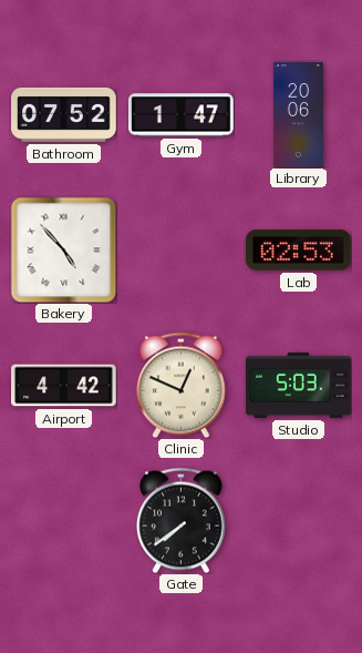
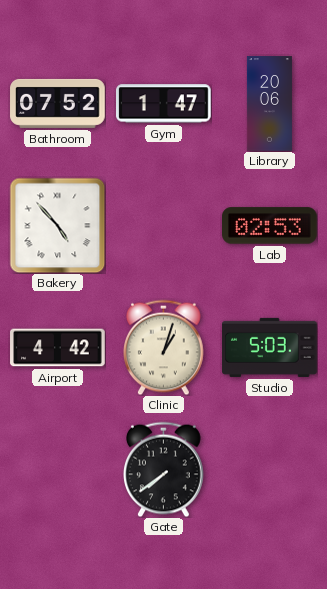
Clinic: 12:49 -> 1:03 (164, 347)
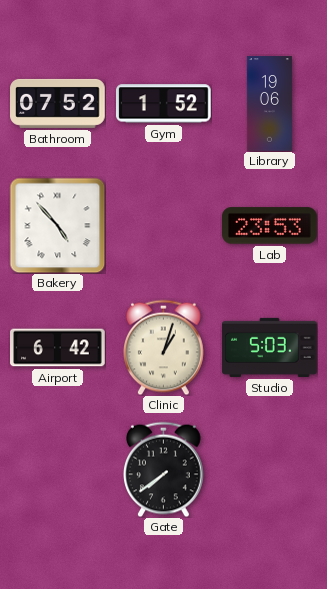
Gym: 1:47 -> 1:52 (164, 104)
Library: 20:06 -> 19:06 (269, 104)
Lab: 02:53 -> 23:53 (270, 226)
Airport: 4:42 -> 6:42 (58, 348)
